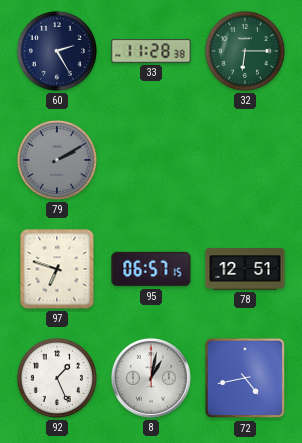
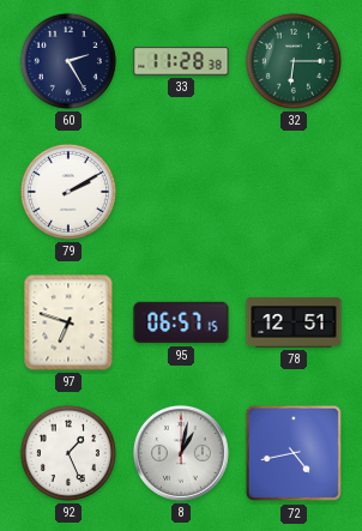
79 dial: grey -> white (68, 192)
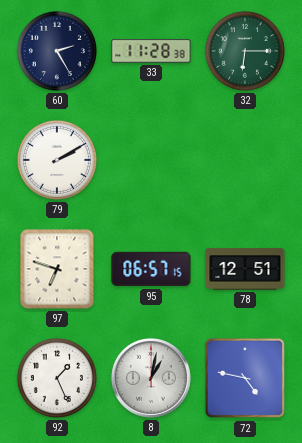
72: 4:43 -> 4:47 (245, 378)
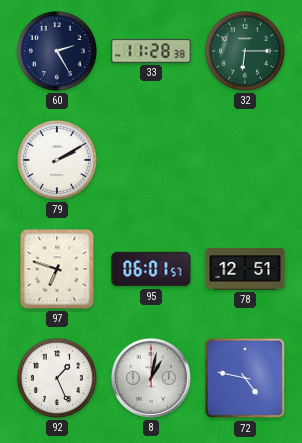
95: 06:57 -> 06:01 (151, 269)
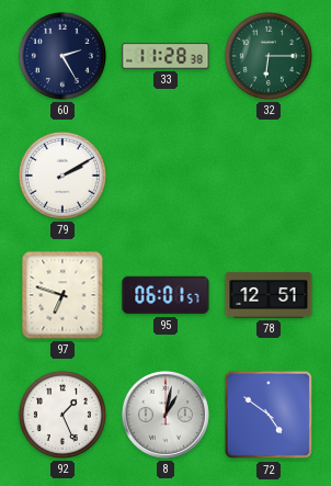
72: 4:47 -> 4:51 (269, 415)
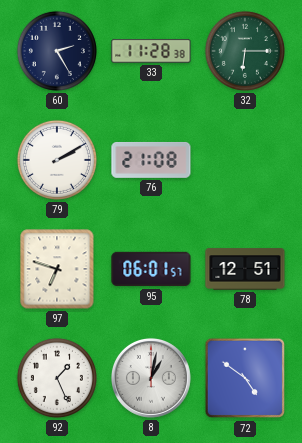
76: none -> 21:08 (151, 160)
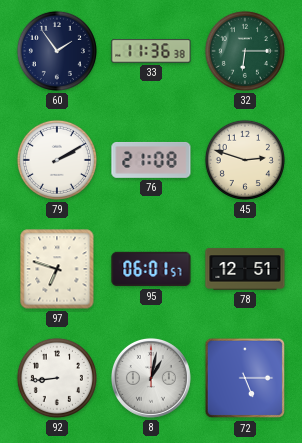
60: 2:25 -> 1:54 (57, 51)
33: 11:28 -> 11:36 (151, 51)
45: none -> 2:48 (245, 160)
92: 1:26 -> 8:44 (57, 378)
72: 4:51 -> 5:15 (245, 378)
